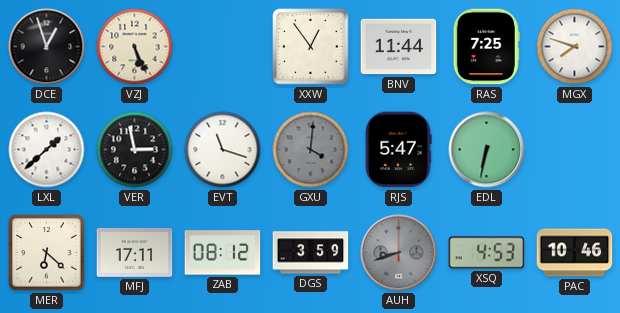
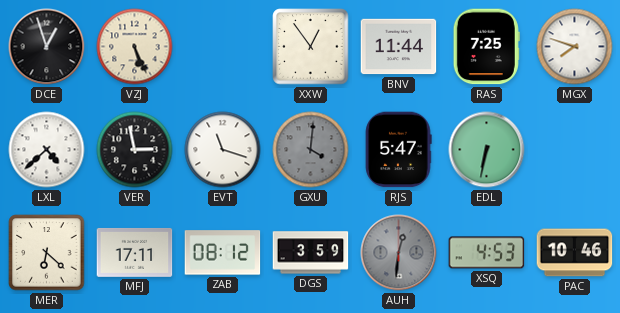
LXL: 1:38 -> 4:38 (47, 150)
AUH: 8:42 -> 12:31 (399, 253)
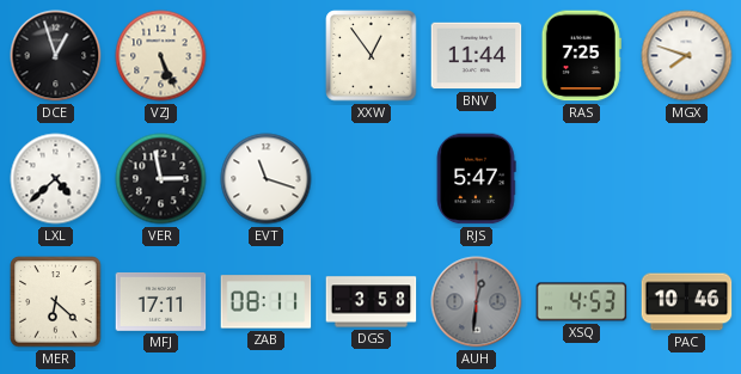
GXU: 4:01 -> none (311, 150)
EDL: 6:32 -> none (487, 150)
ZAB: 08:12 -> 08:11 (267, 302)
DGS: 3:59 -> 3:58 (372, 302)
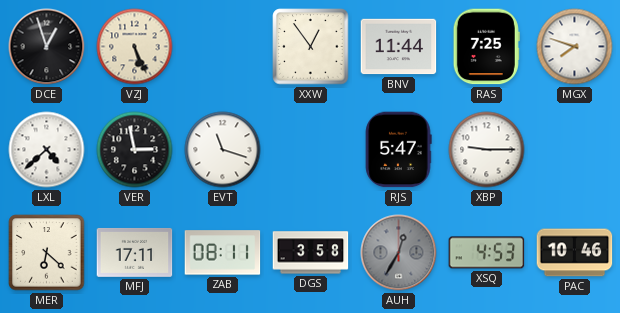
XBP: none -> 9:15 (487, 150)
AUH: 12:31 -> 12:35 (399, 253)
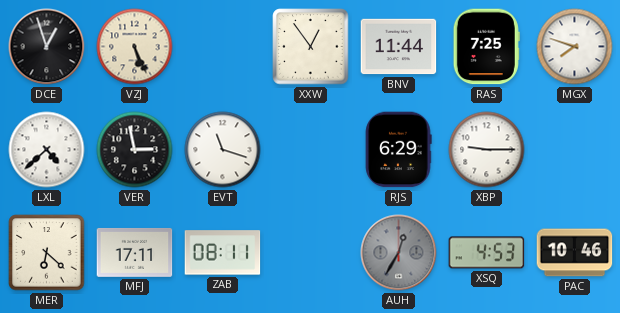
RJS: 5:47 -> 6:29 (398, 150)
DGS: 3:58 -> none (311, 253)
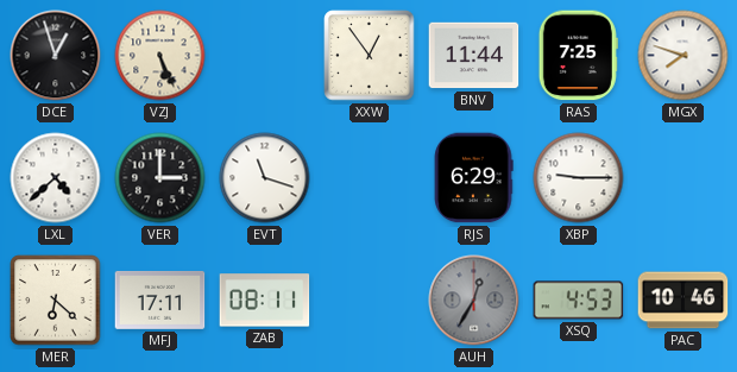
VER: 2:58 -> 3:00 (160, 178)
